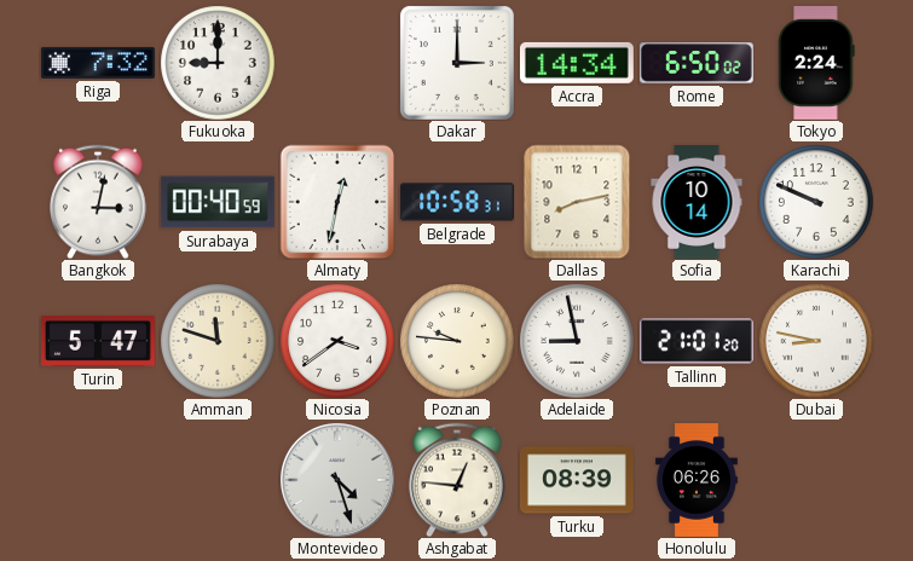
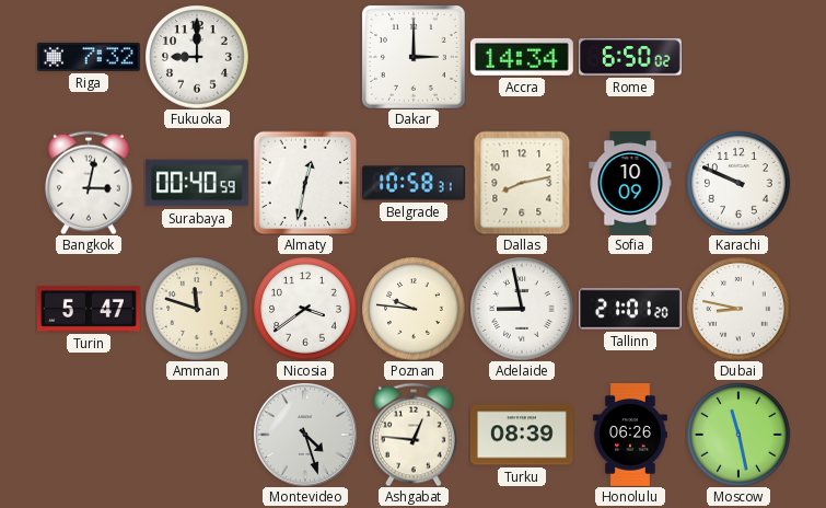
Tokyo: 2:24 -> none (816, 63)
Sofia: 10:14 -> 10:09 (630, 184)
Moscow: none -> 11:28 (738, 435)
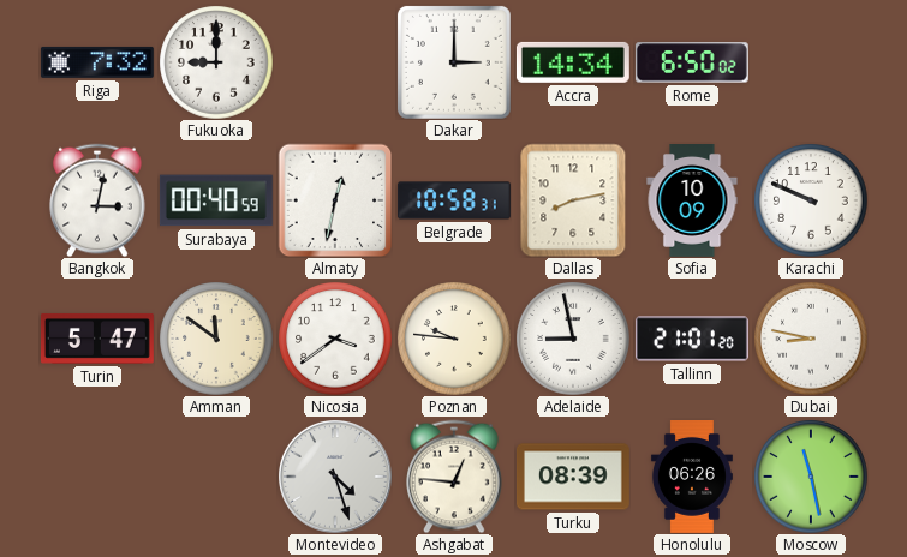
Amman: 11:48 -> 11:51 (216, 339)
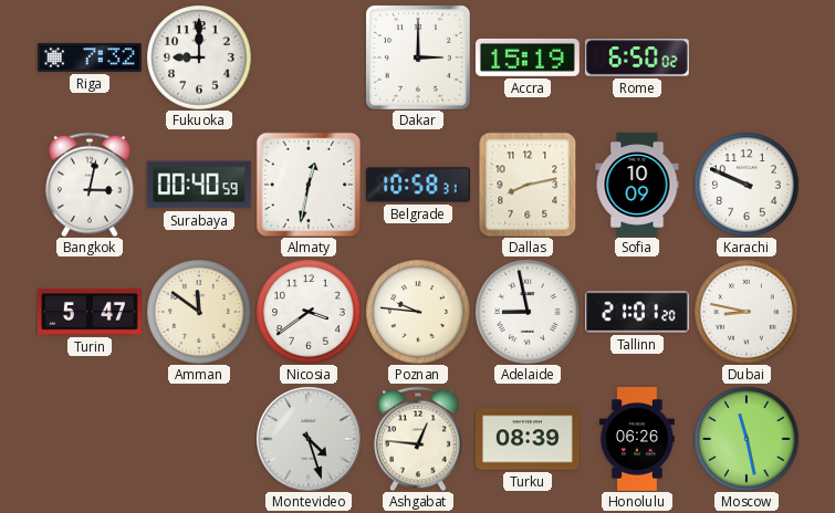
Accra: 14:34 -> 15:19 (528, 57)
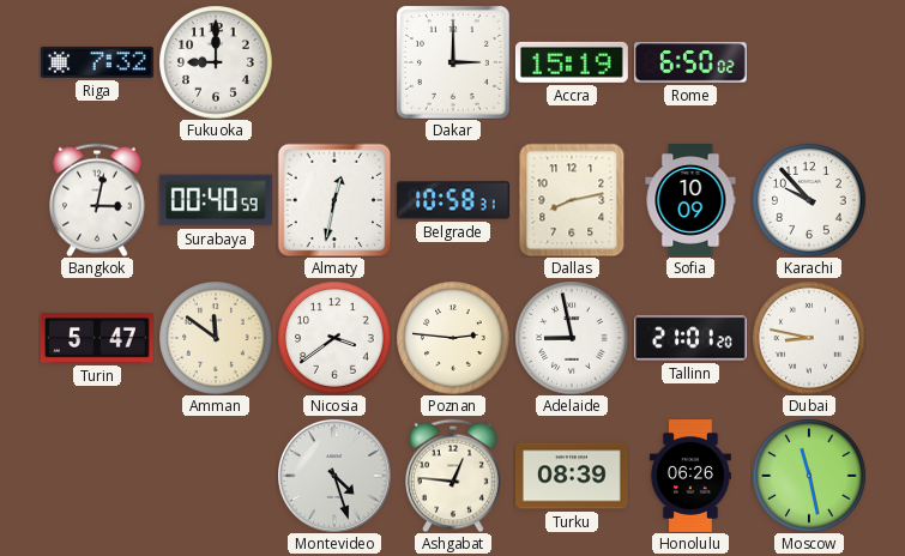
Karachi: 9:49 -> 9:53 (809, 200)
Poznan: 9:46 -> 2:46 (453, 338)
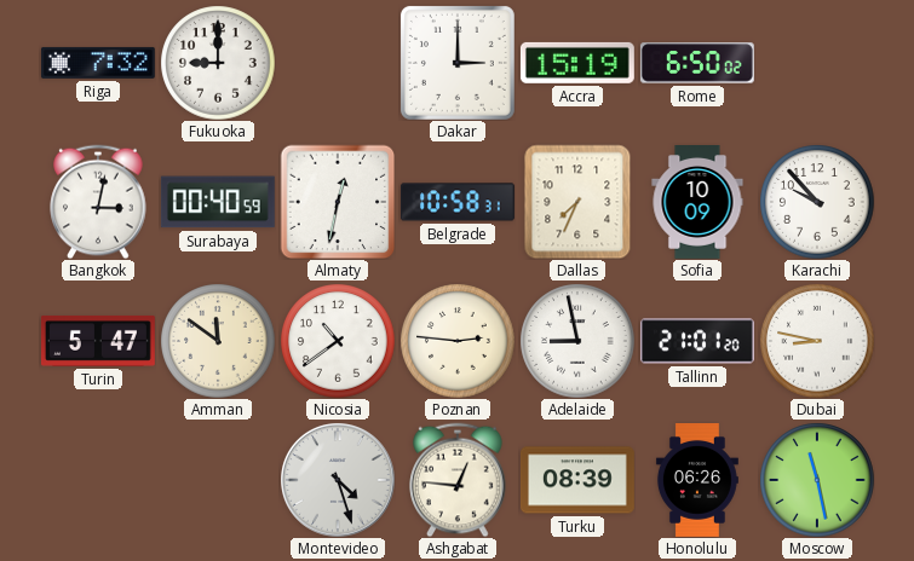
Dallas: 8:13 -> 7:34 (577, 202)
Nicosia: 3:39 -> 10:39 (338, 341)
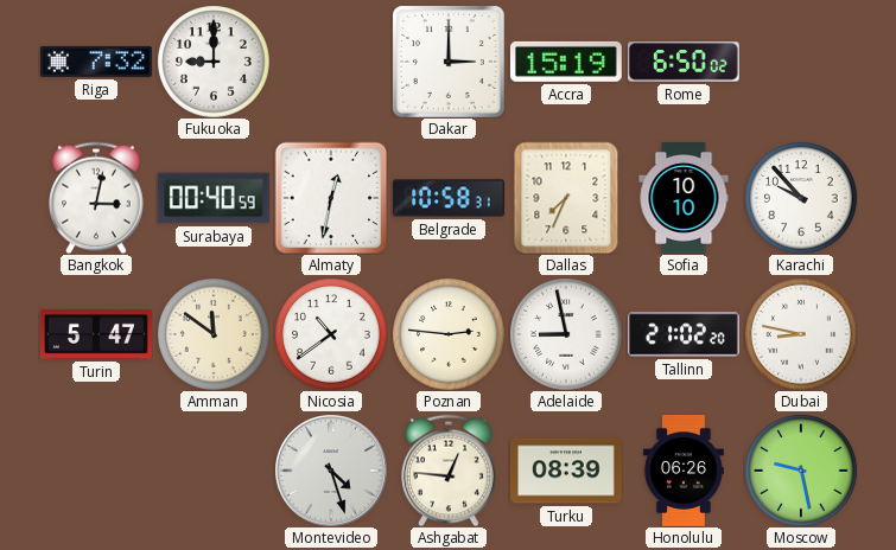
Sofia: 10:09 -> 10:10 (684, 199)
Tallinn: 21:01 -> 21:02 (684, 334)
Moscow: 11:28 -> 9:28 (801, 471)
